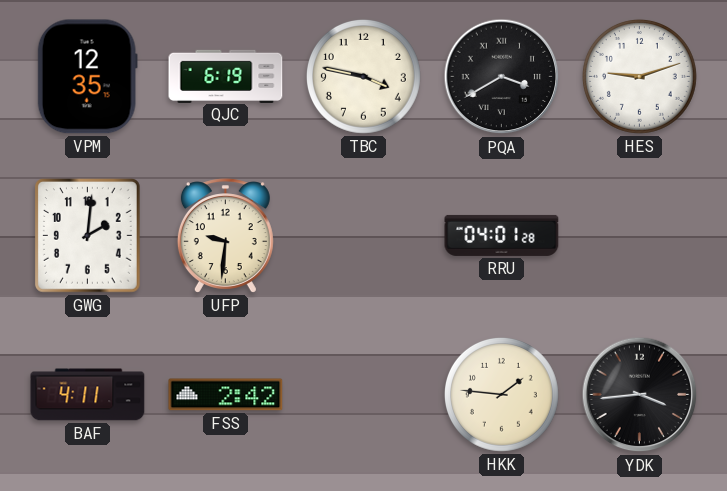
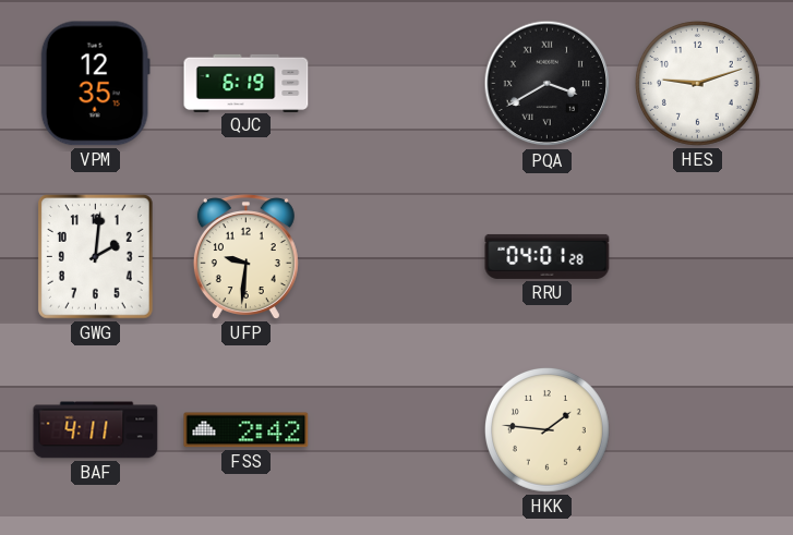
TBC: 3:47 -> none (363, 76)
YDK: 3:44 -> none (640, 395)
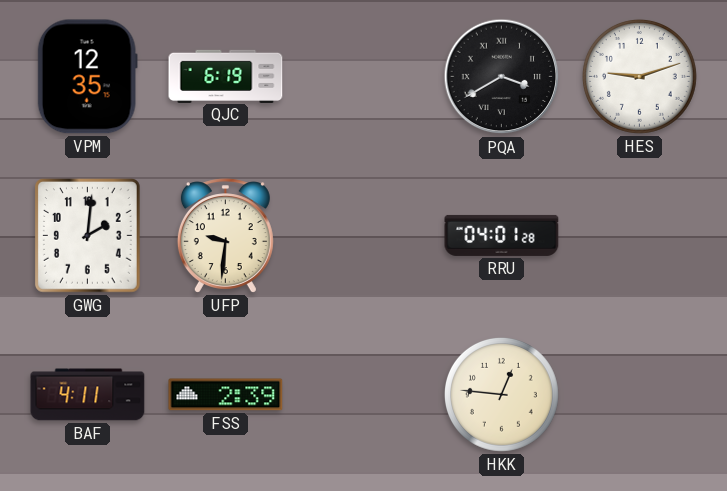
FSS: 2:42 -> 2:39 (226, 395)
HKK: 1:46 -> 12:46 (501, 394)
